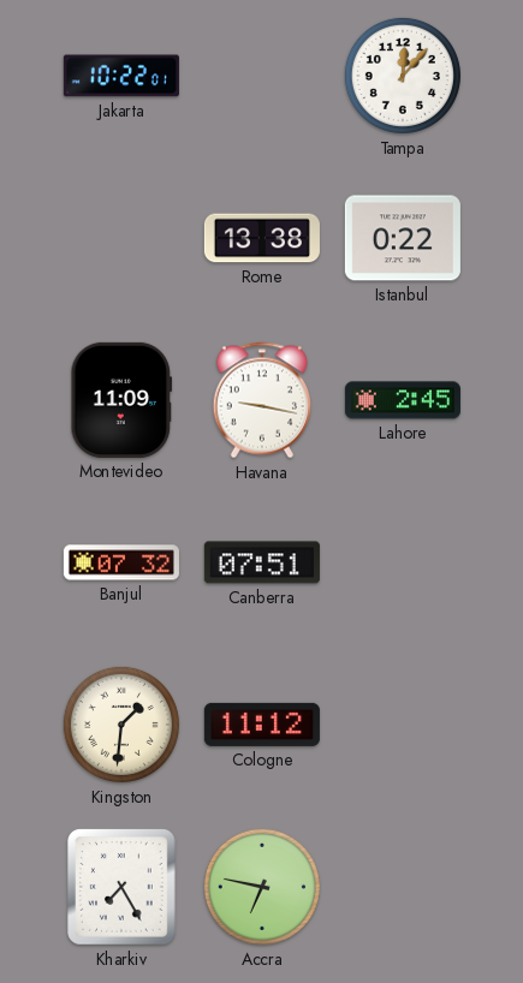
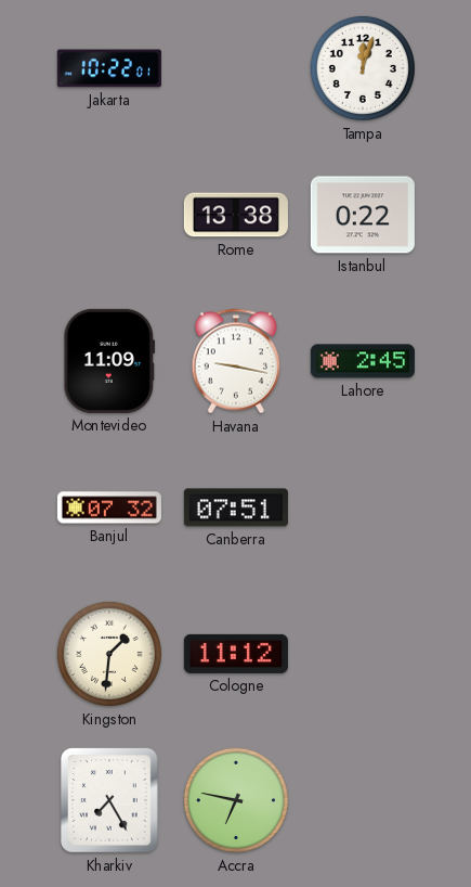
Tampa: 12:07 -> 12:03 (363, 68)
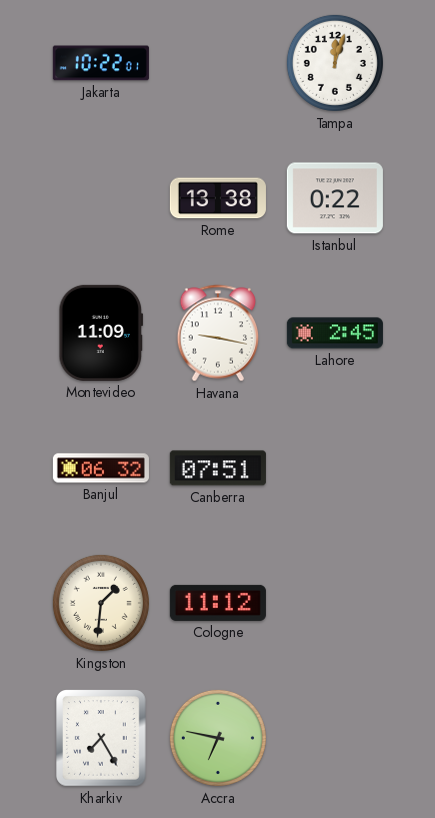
Banjul: 07:32 -> 06:32 (101, 468)
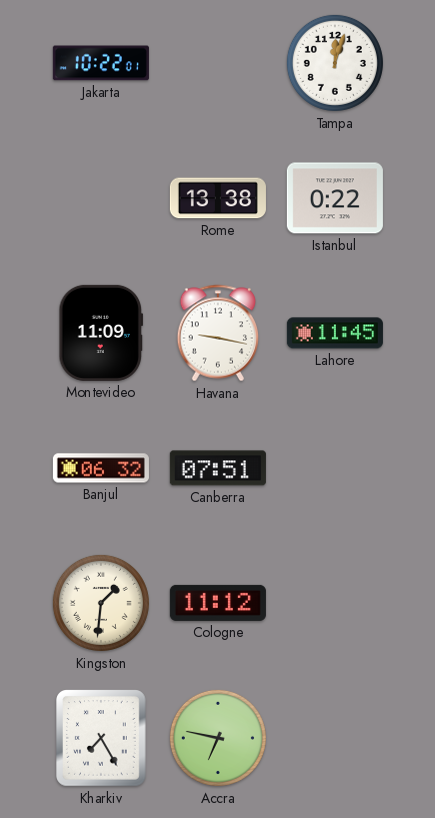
Lahore: 2:45 -> 11:45 (335, 333)
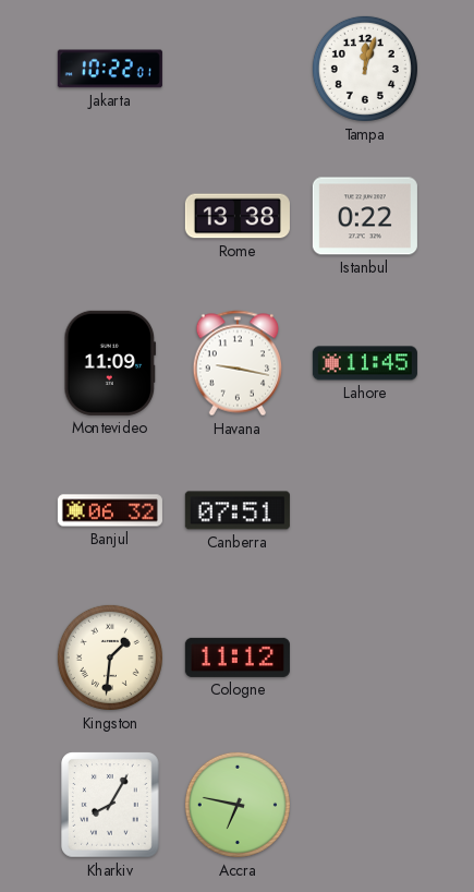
Kharkiv: 7:25 -> 8:05 (111, 805)
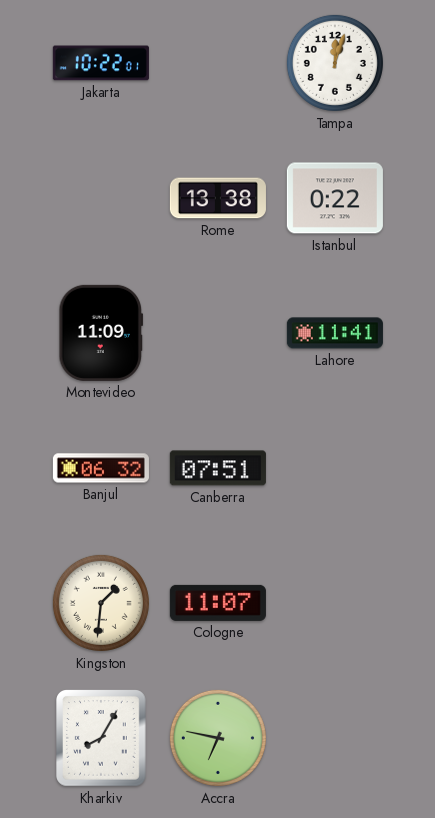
Havana: 9:17 -> none (236, 363)
Lahore: 11:45 -> 11:41 (335, 333)
Cologne: 11:12 -> 11:07 (218, 603)
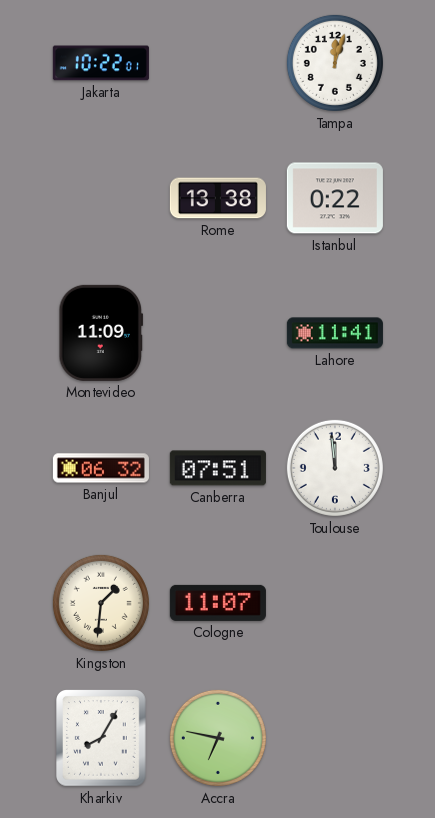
Toulouse: none -> 11:59 (335, 468)
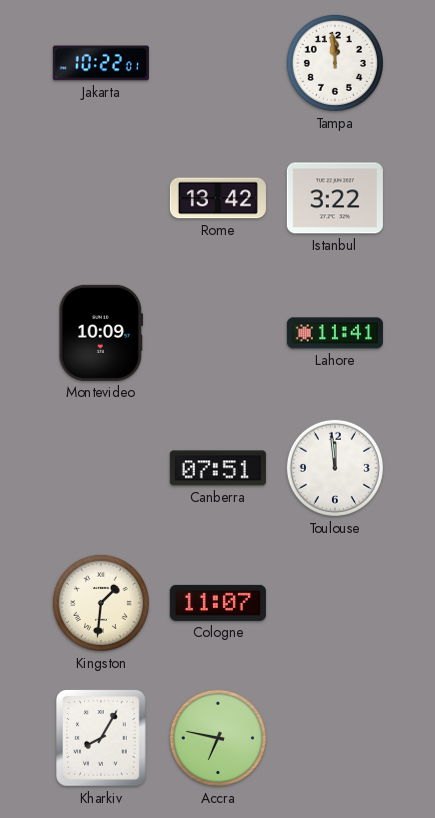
Tampa: 12:03 -> 11:59 (335, 63)
Rome: 13:38 -> 13:42 (218, 198)
Istanbul: 0:22 -> 3:22 (335, 198)
Montevideo: 11:09 -> 10:09 (101, 333)
Banjul: 06:32 -> none (101, 468)
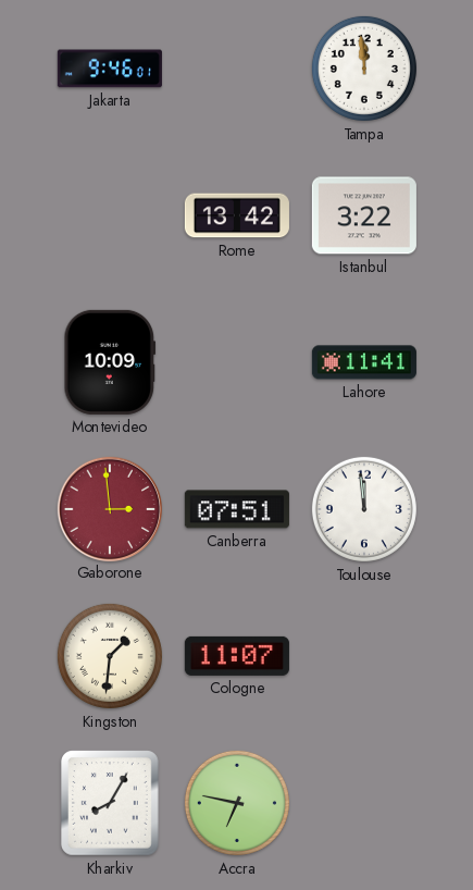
Jakarta: 10:22 -> 9:46 (110, 69)
Gaborone: none -> 2:59 (109, 508)
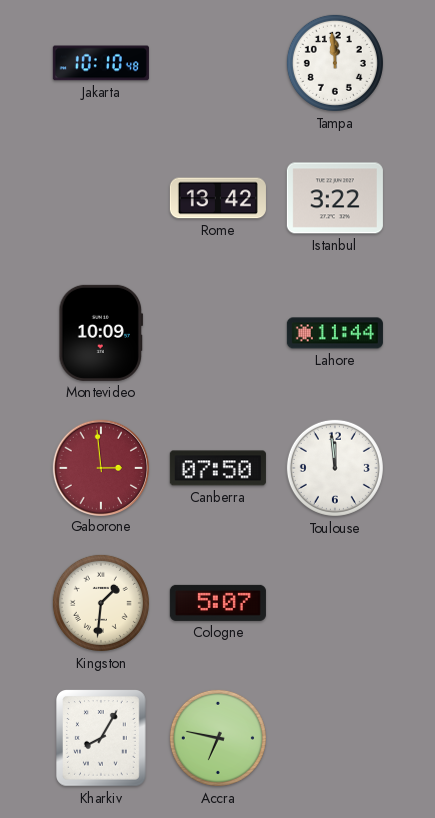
Jakarta: 9:46 -> 10:10 (101, 63)
Lahore: 11:41 -> 11:44 (335, 333)
Canberra: 07:51 -> 07:50 (218, 468)
Cologne: 11:07 -> 5:07 (218, 603)
